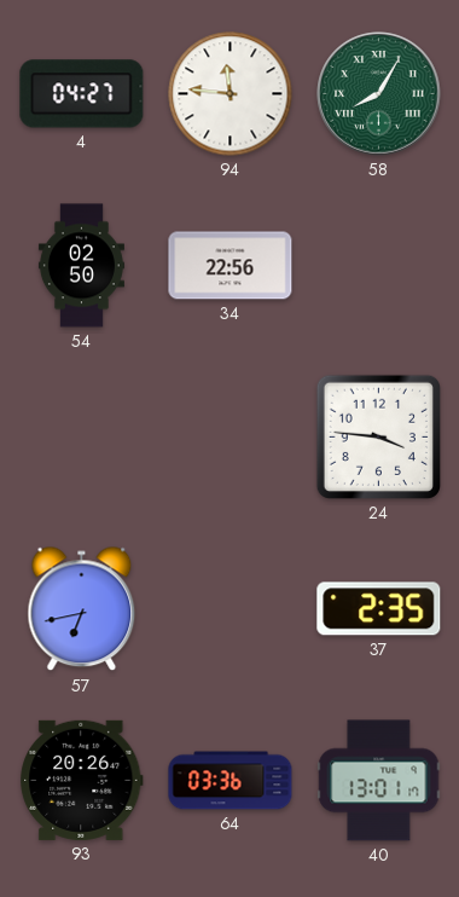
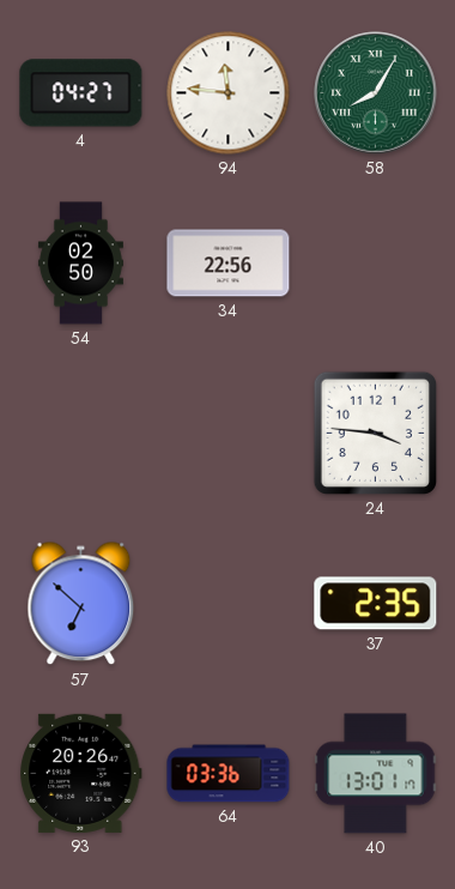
57: 6:43 -> 6:52 (81, 604)
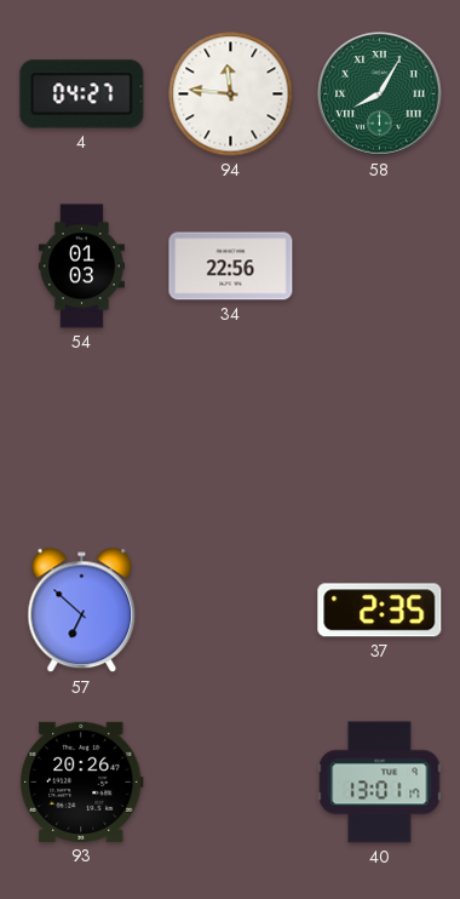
54: 02:50 -> 01:03 (81, 267)
24: 3:46 -> none (375, 433)
64: 03:36 -> none (229, 774)
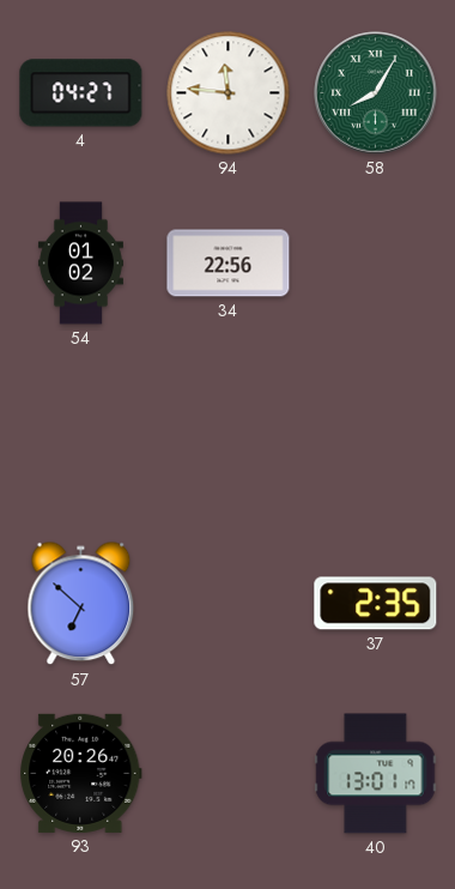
54: 01:03 -> 01:02 (80, 264)
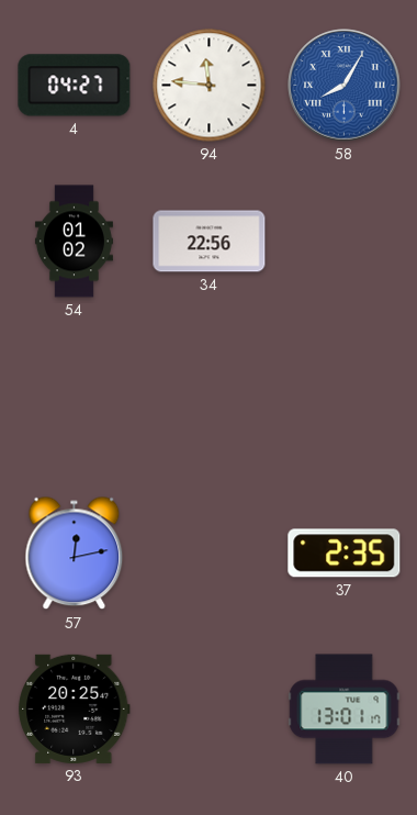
58 dial: green -> blue (345, 86)
57: 6:52 -> 12:13 (75, 554)
93: 20:26 -> 20:25 (75, 708)
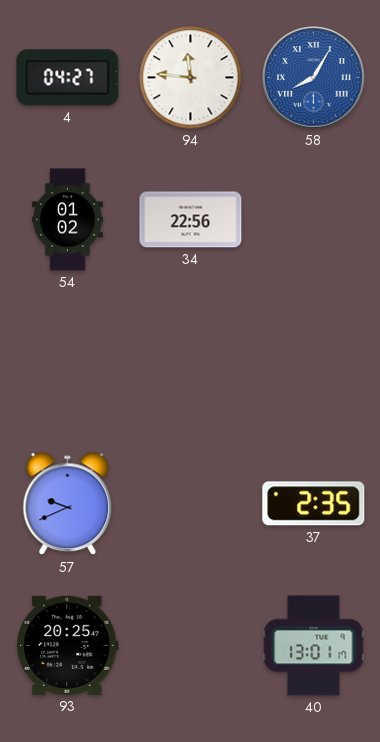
57: 12:13 -> 9:41 (68, 504)
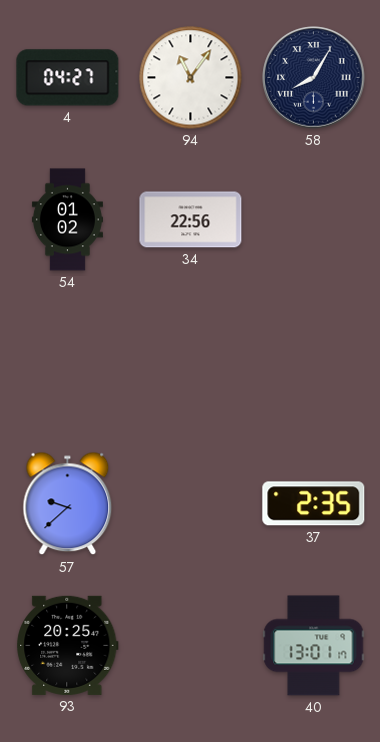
94: 11:46 -> 11:06 (191, 78)
58 dial: blue -> navy (314, 78)
57: 9:41 -> 9:38 (68, 504)
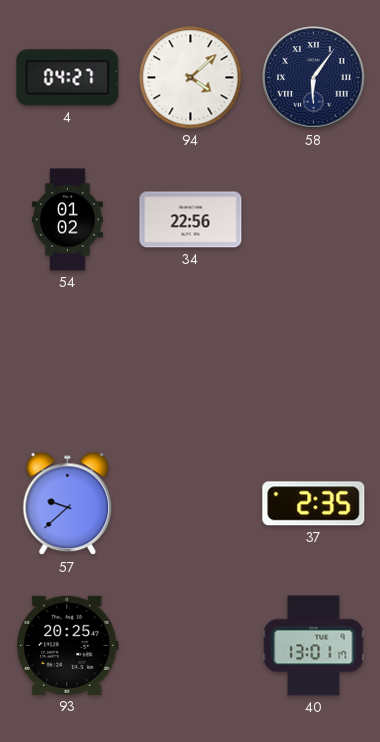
94: 11:06 -> 4:08 (191, 78)
58: 8:05 -> 6:06 (314, 78)
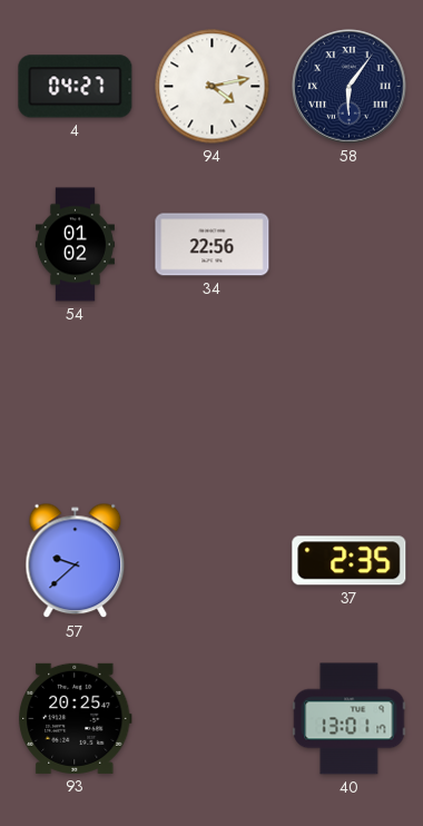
94: 4:08 -> 4:13 (213, 87)
